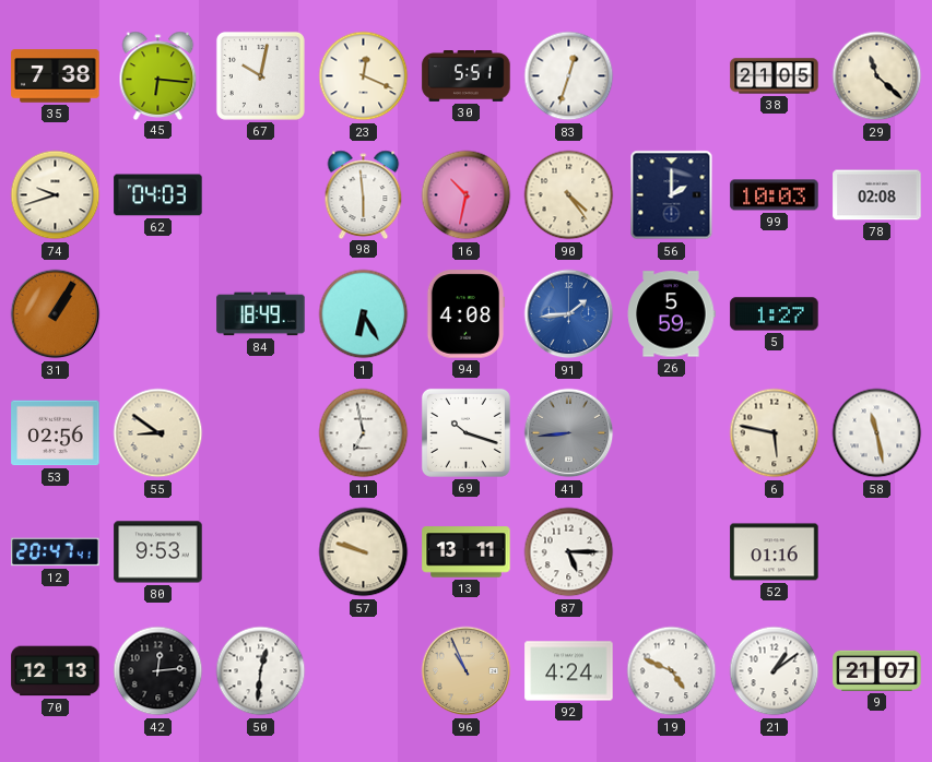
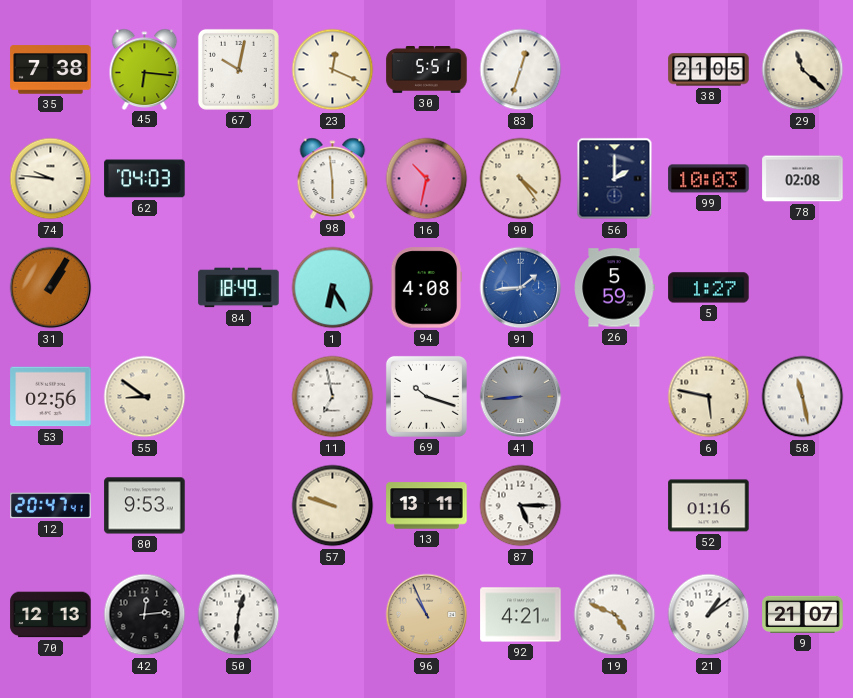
74: 9:42 -> 9:46 (51, 179)
92: 4:24 -> 4:21 (521, 615)
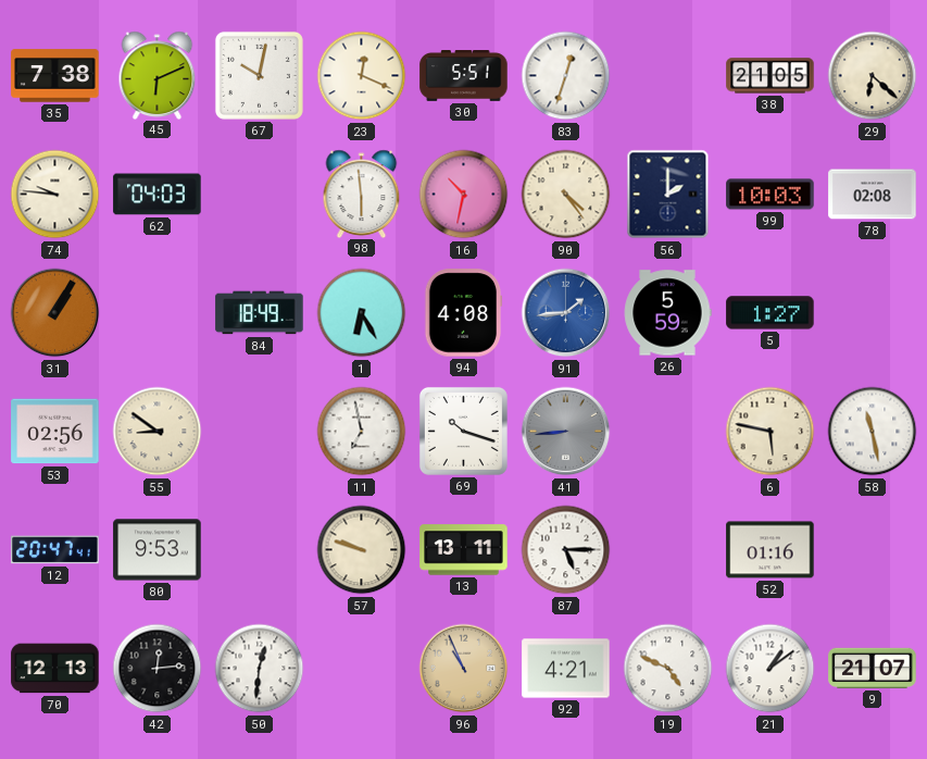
45: 6:16 -> 6:11 (158, 75)
29: 11:22 -> 6:22 (873, 76)
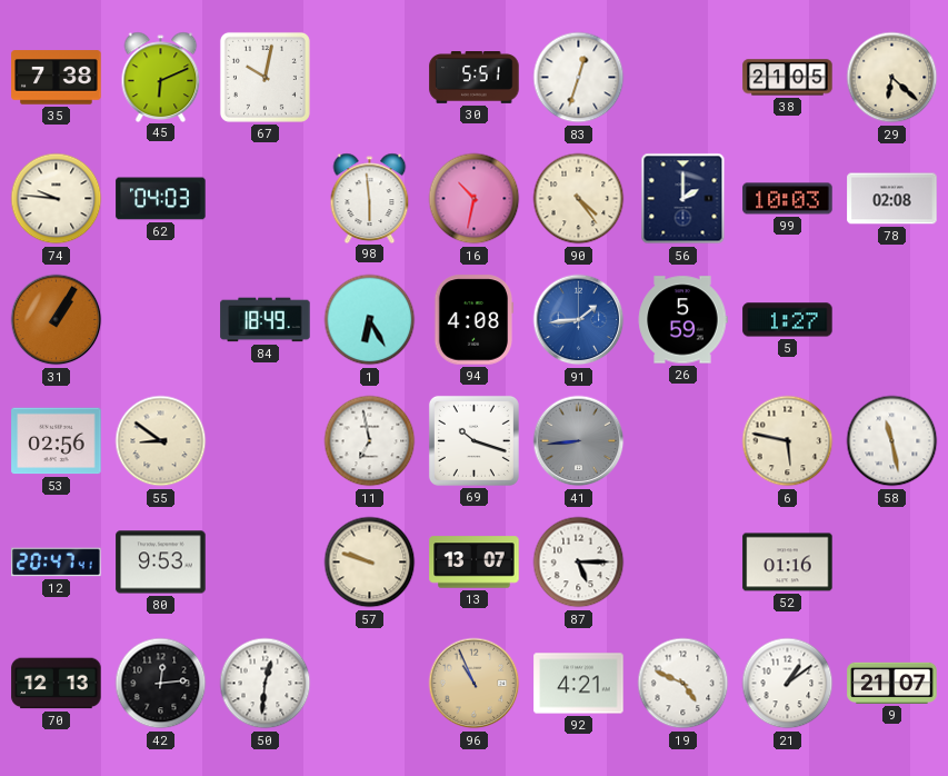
23: 12:19 -> none (362, 76)
13: 13:11 -> 13:07 (475, 563)
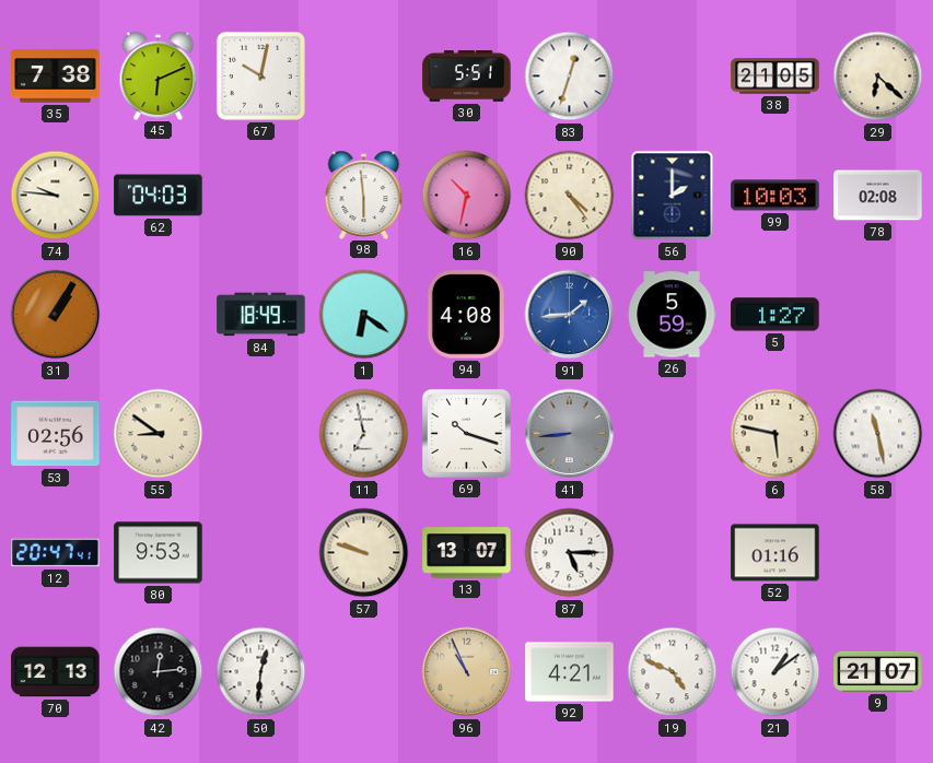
1: 6:25 -> 6:21 (364, 315)
